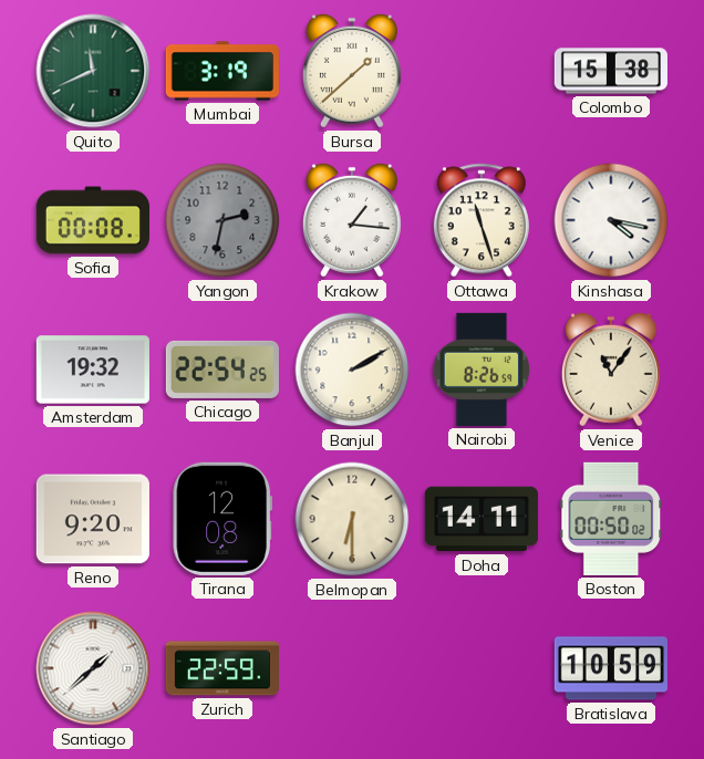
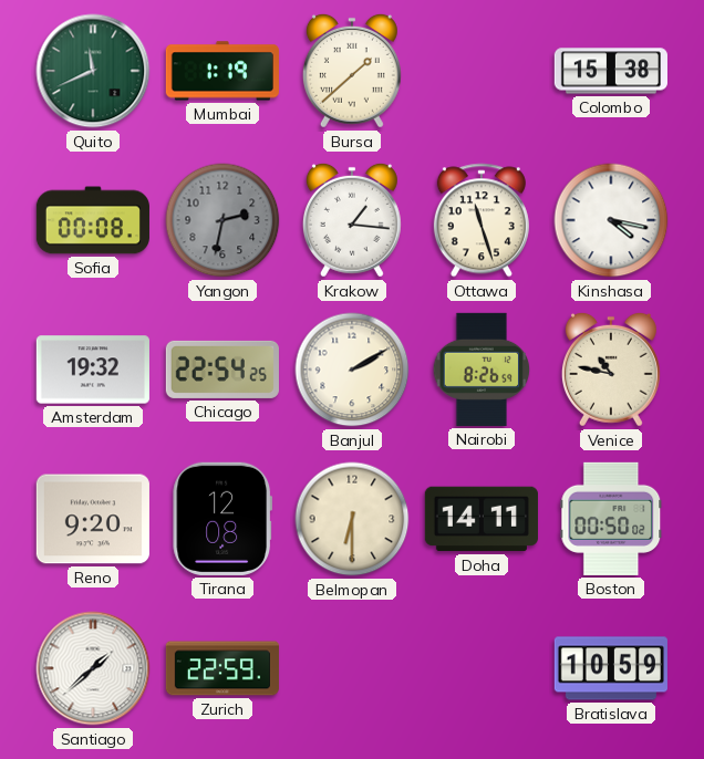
Mumbai: 3:19 -> 1:19 (222, 71)
Venice: 11:06 -> 10:47 (611, 370)
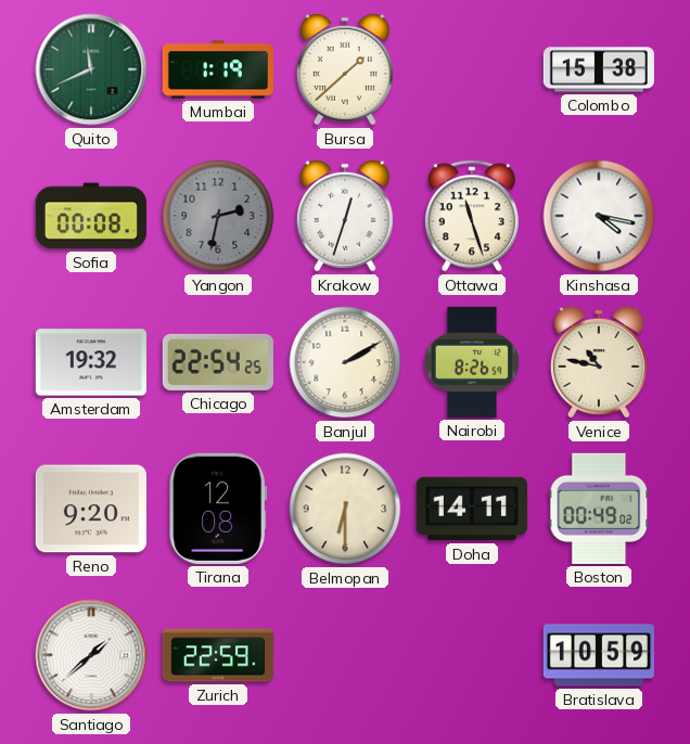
Krakow: 1:16 -> 12:33 (345, 216)
Boston: 00:50 -> 00:49 (599, 509)
